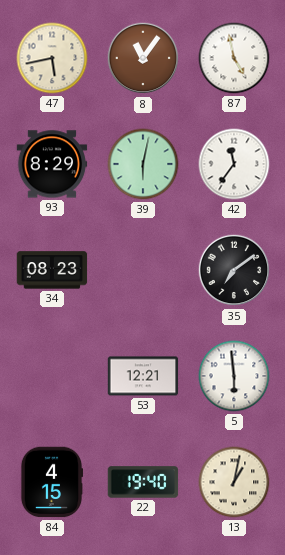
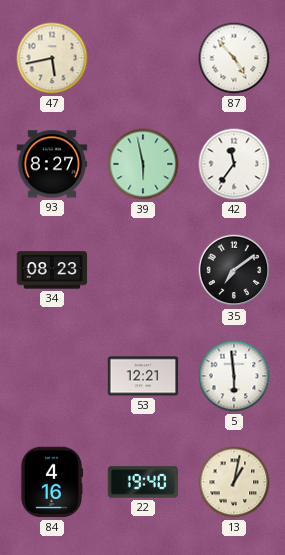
8: 11:06 -> none (143, 58)
87: 4:58 -> 4:53 (234, 58)
93: 8:29 -> 8:27 (52, 164)
39: 6:02 -> 5:58 (143, 164)
84: 4:15 -> 4:16 (52, 482)
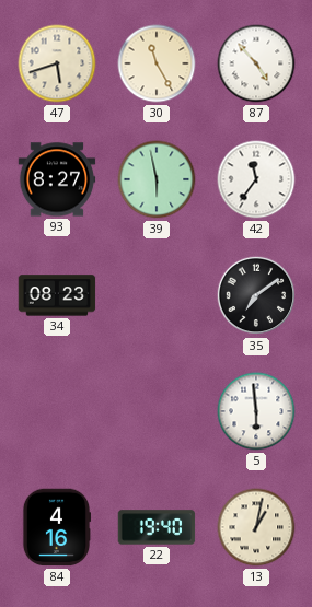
47: 5:43 -> 5:42 (57, 63)
30: none -> 11:25 (157, 63)
53: 12:21 -> none (143, 376)
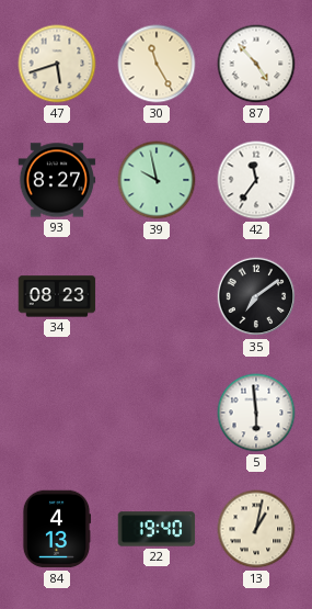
39: 5:58 -> 9:58 (157, 180)
84: 4:16 -> 4:13 (57, 529)
